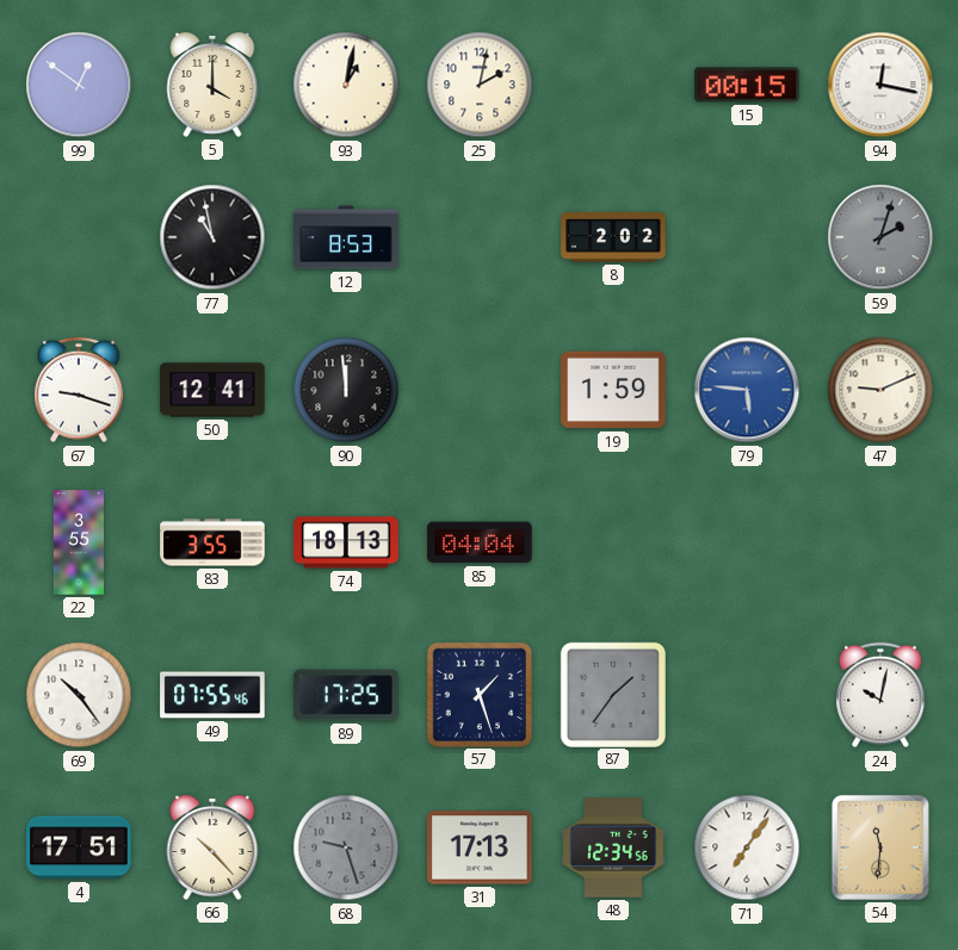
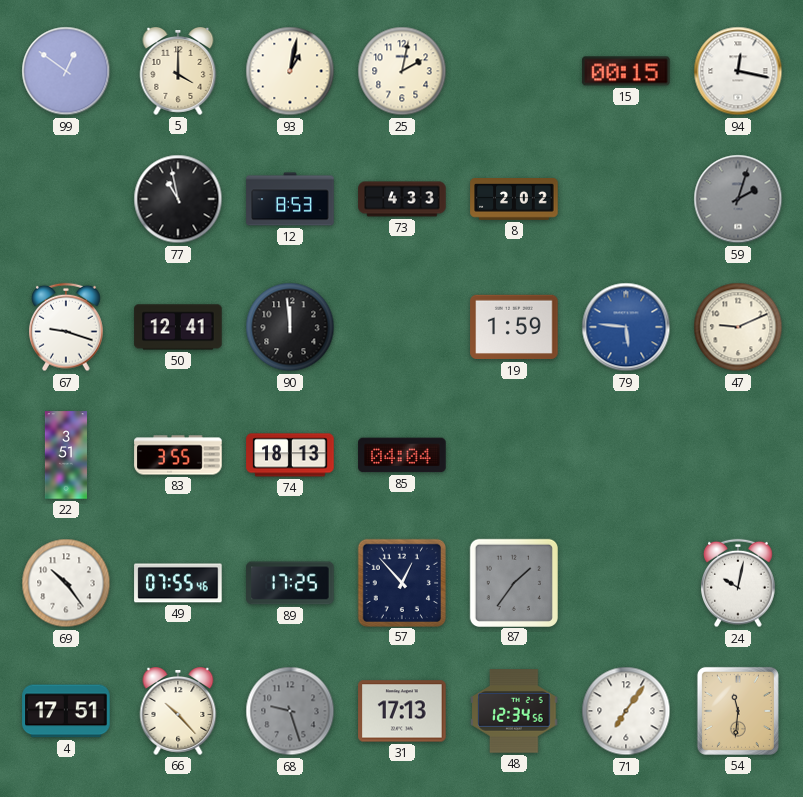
73: none -> 4:33 (402, 199)
22: 3:55 -> 3:51 (66, 455)
57: 1:27 -> 12:53 (401, 582)
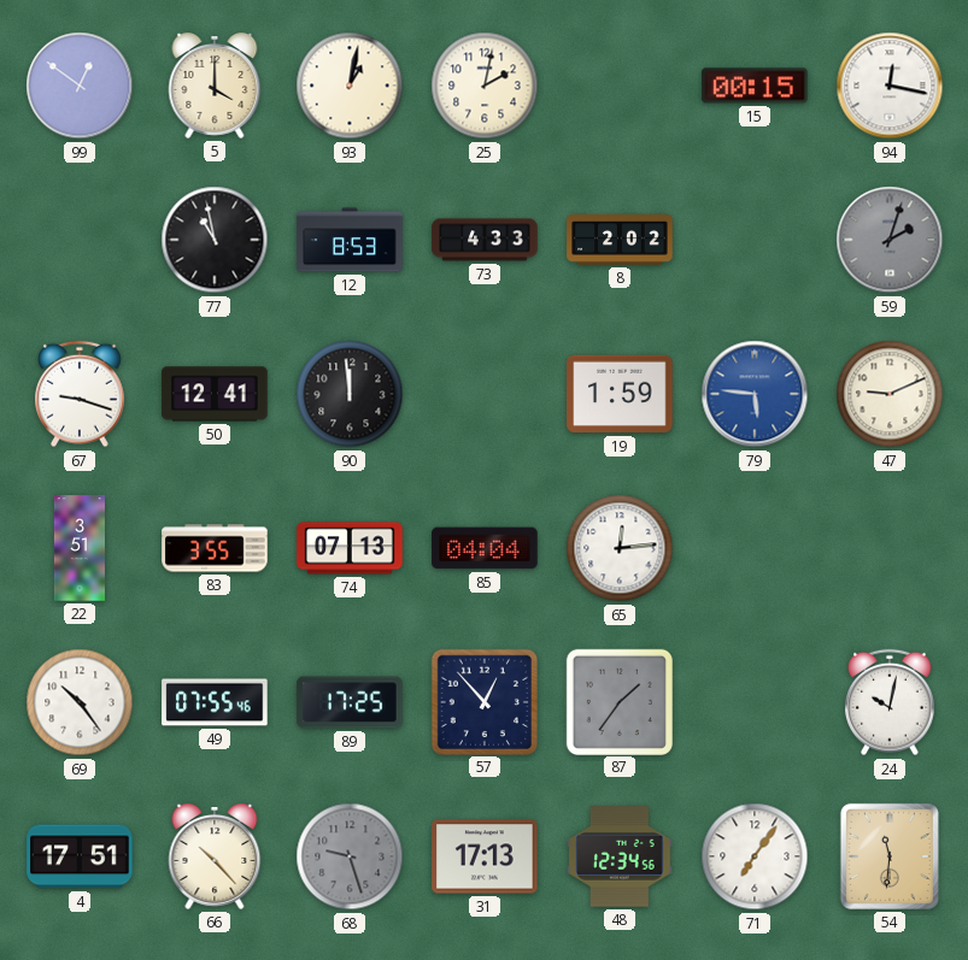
74: 18:13 -> 07:13 (350, 548)
65: none -> 12:14 (620, 548)
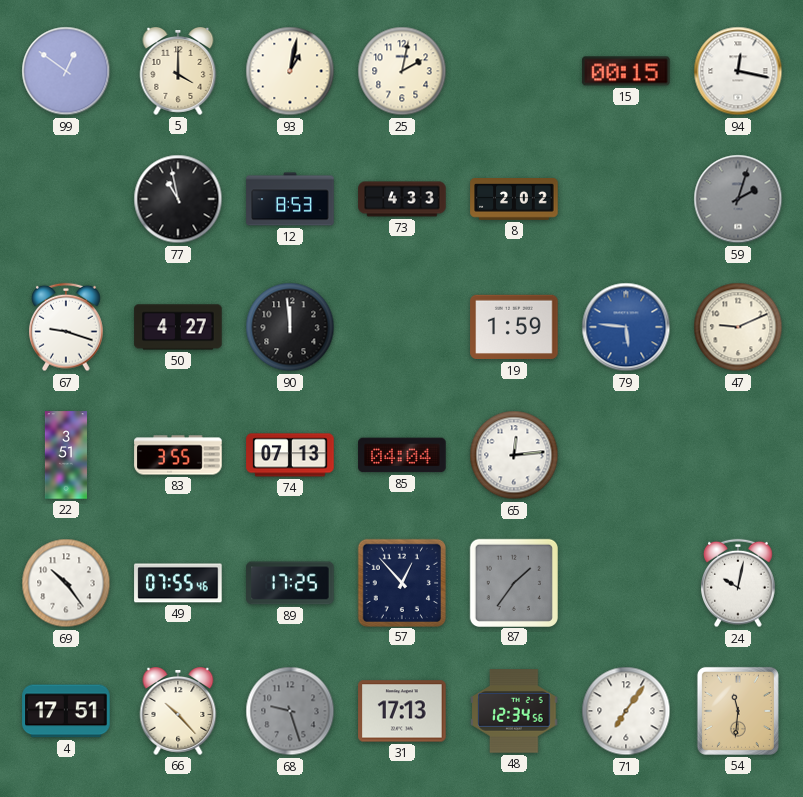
50: 12:41 -> 4:27 (178, 327)
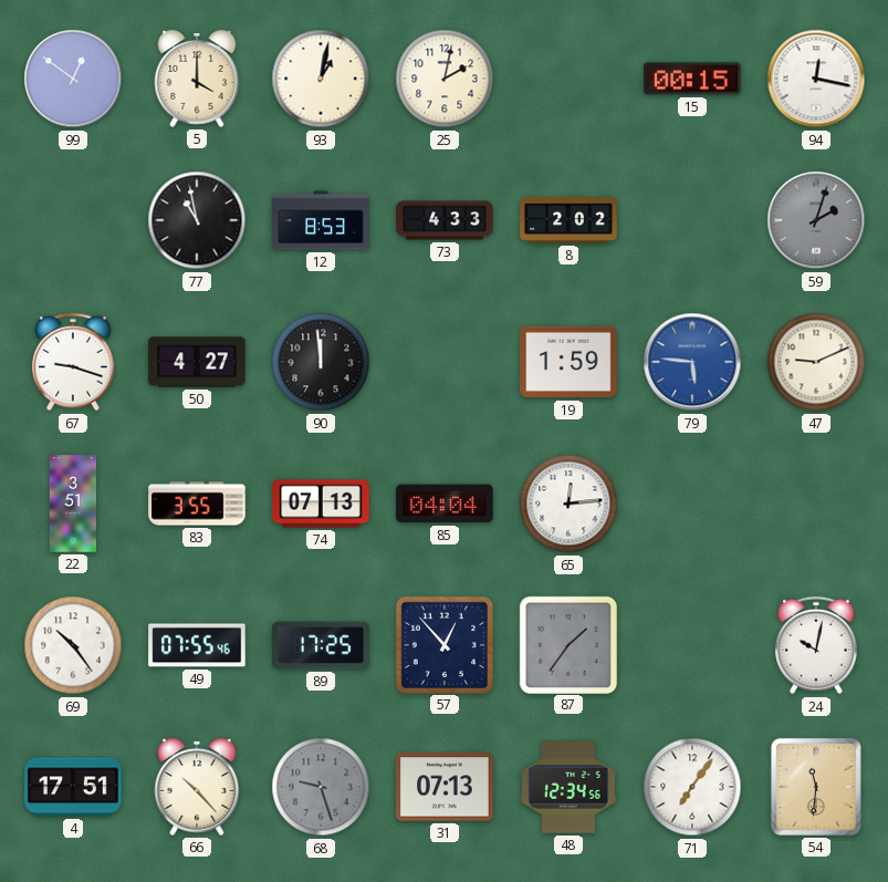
31: 17:13 -> 07:13 (445, 787)
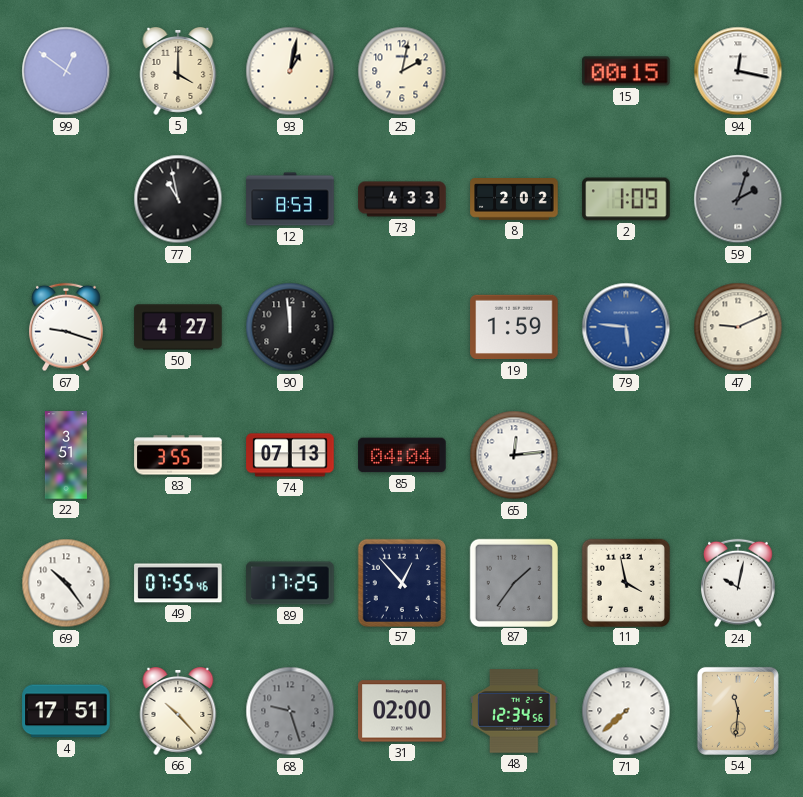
2: none -> 1:09 (626, 199)
11: none -> 3:58 (625, 582)
31: 07:13 -> 02:00 (402, 711)
71: 7:06 -> 7:38 (626, 711)
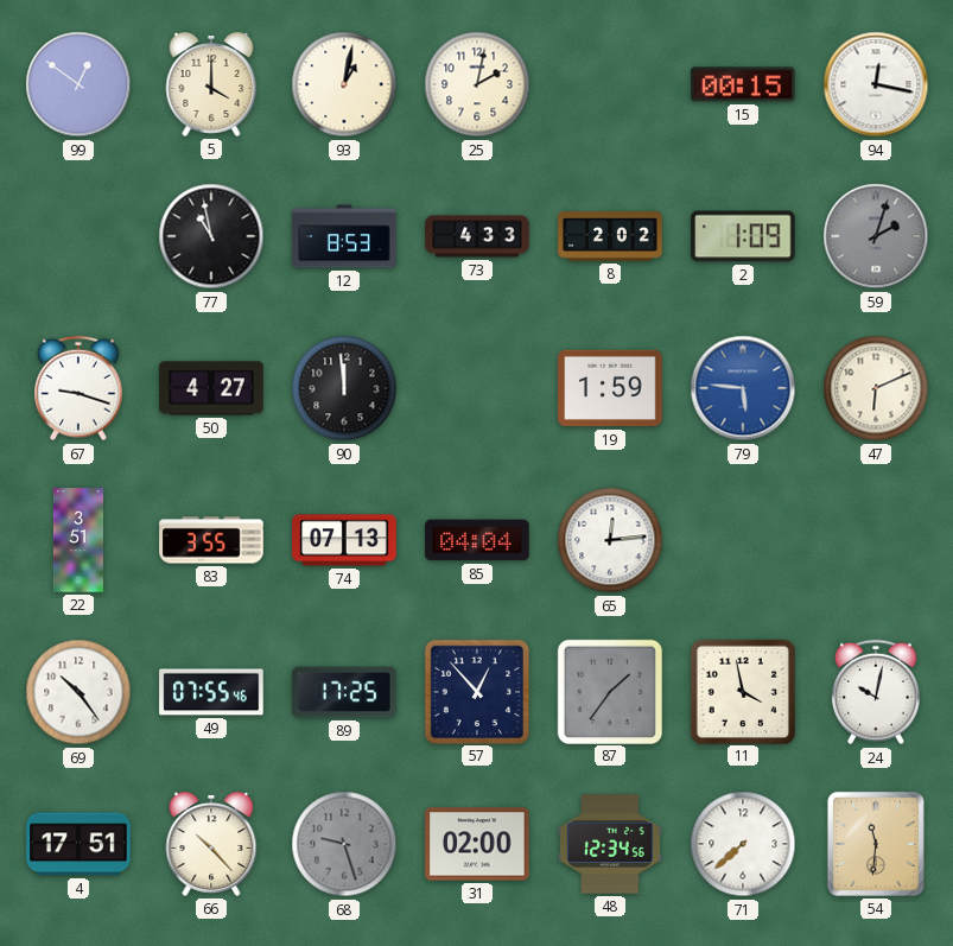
47: 9:11 -> 6:11 (876, 388)
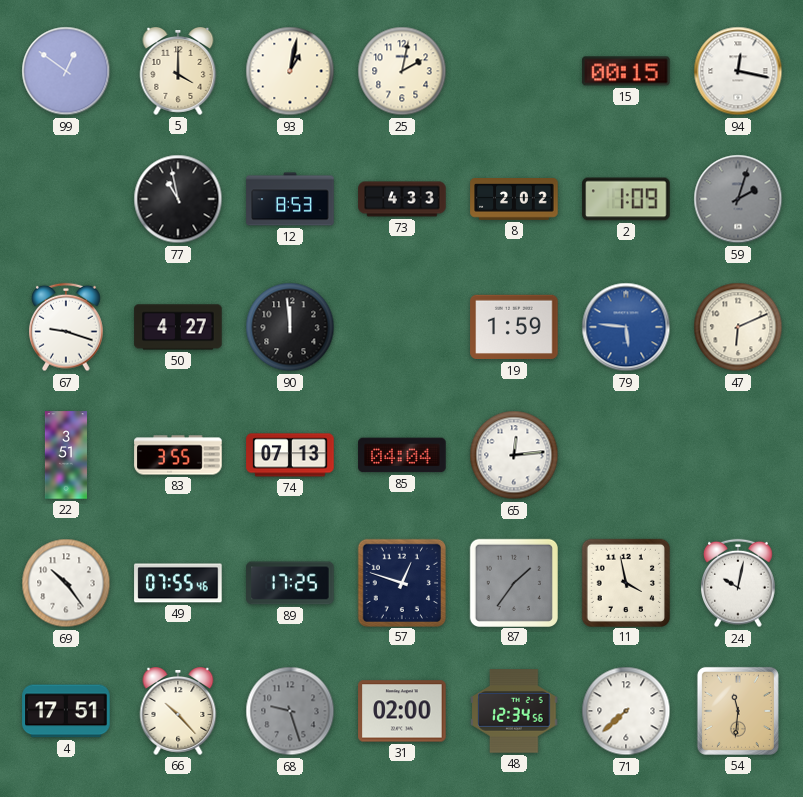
57: 12:53 -> 12:48 (401, 582)
